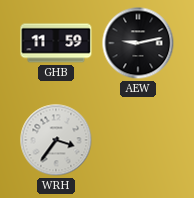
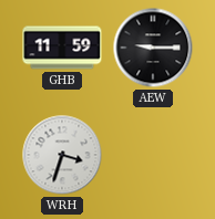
AEW: 9:13 -> 9:15 (153, 48)
WRH: 3:36 -> 3:33 (62, 155)
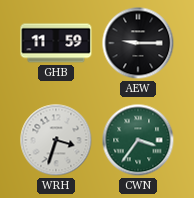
CWN: none -> 3:36 (138, 140)
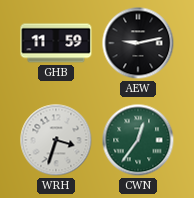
AEW: 9:15 -> 9:13 (138, 43)
CWN: 3:36 -> 12:36 (138, 140)
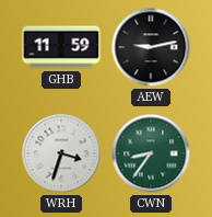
CWN: 12:36 -> 8:36 (151, 153)
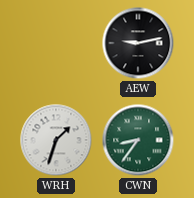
GHB: 11:59 -> none (61, 47)
WRH: 3:33 -> 1:33 (56, 140)
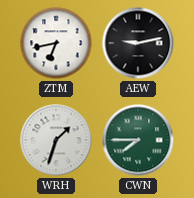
ZTM: none -> 6:43 (56, 43)
CWN: 8:36 -> 7:45 (138, 140)
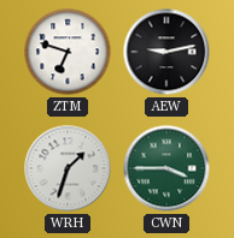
ZTM: 6:43 -> 6:48 (68, 52)
CWN: 7:45 -> 3:45 (166, 168)
